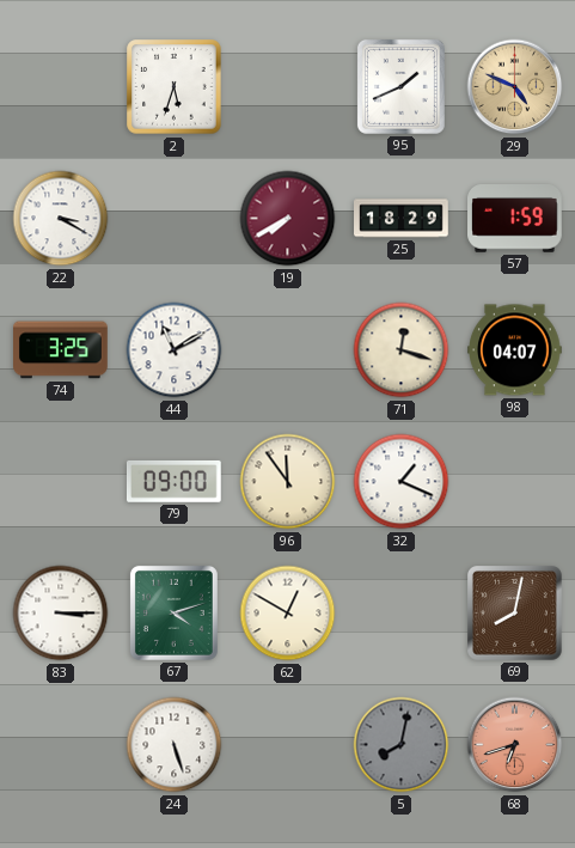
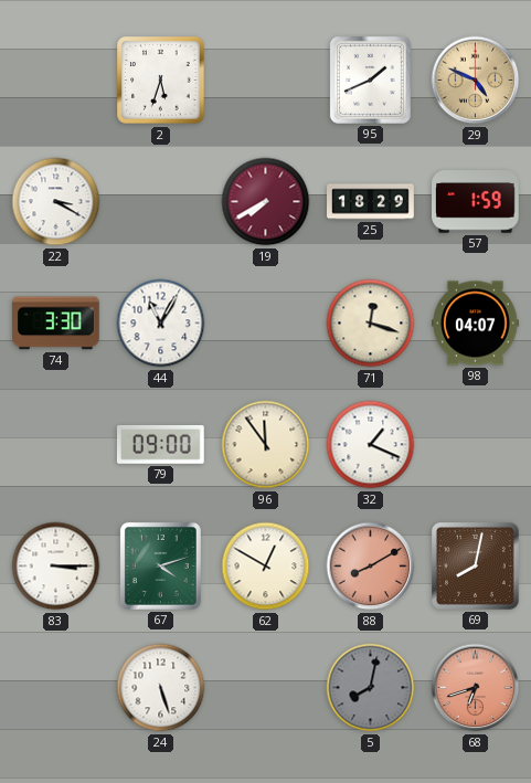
74: 3:25 -> 3:30 (56, 324)
44: 11:10 -> 11:05 (161, 324)
88: none -> 8:10 (371, 567)
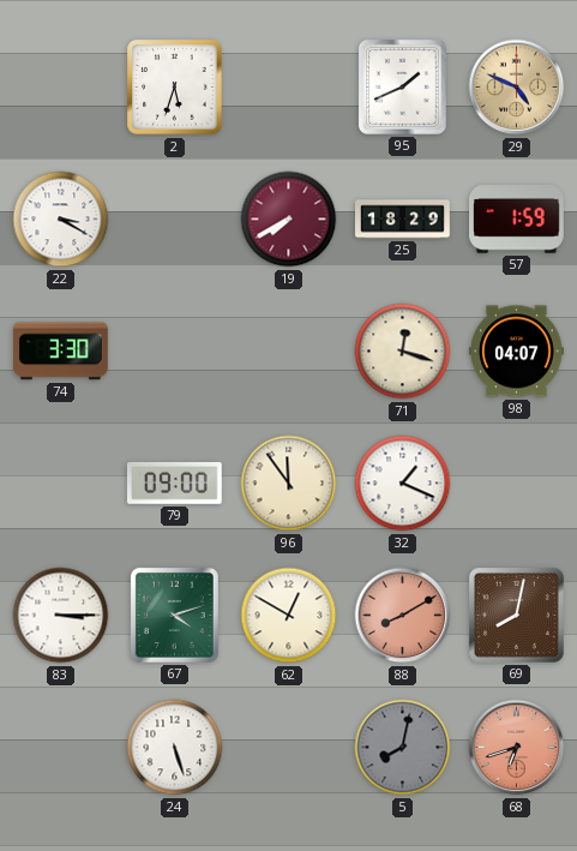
44: 11:05 -> none (161, 324)
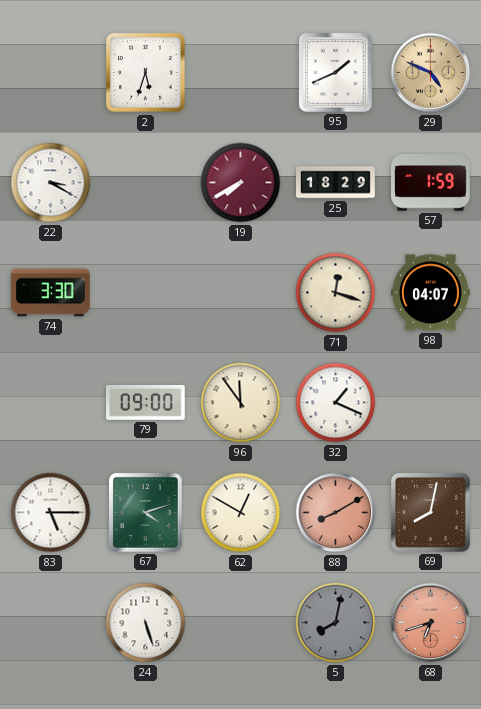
83: 3:15 -> 5:15 (51, 513)
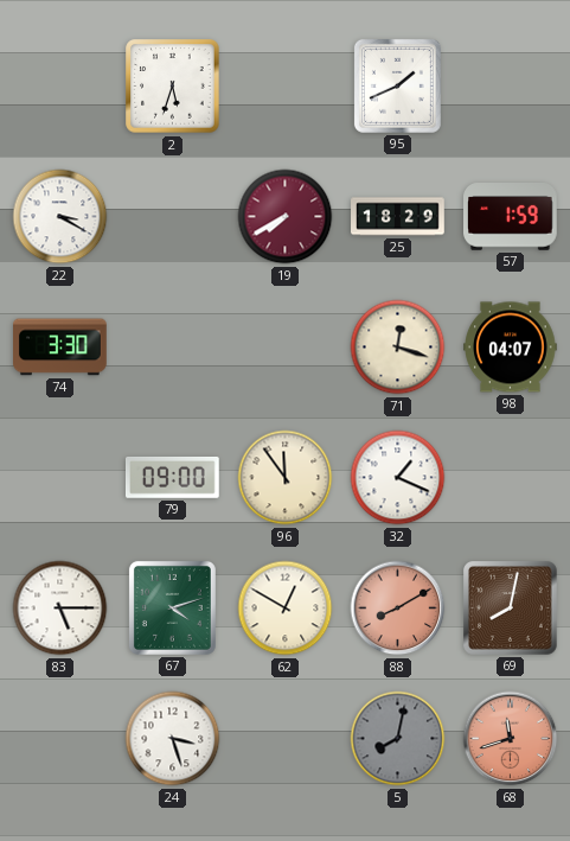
29: 4:49 -> none (431, 73)
24: 5:27 -> 3:27 (173, 739)
68: 6:42 -> 11:42 (511, 739)
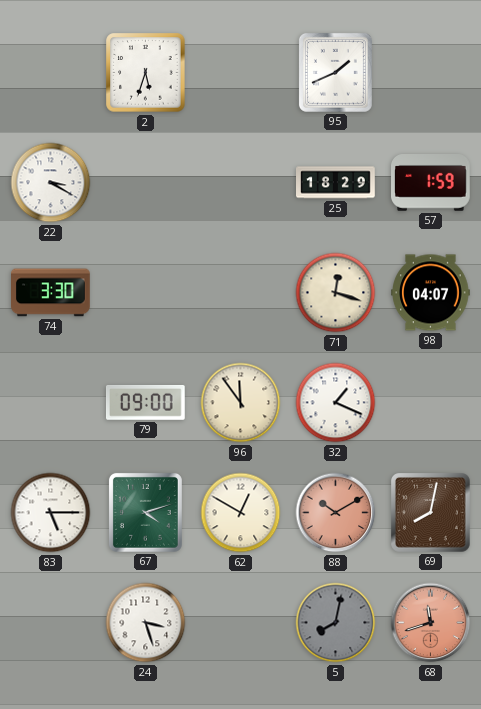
19: 7:40 -> none (286, 217)
88: 8:10 -> 10:10 (336, 513)
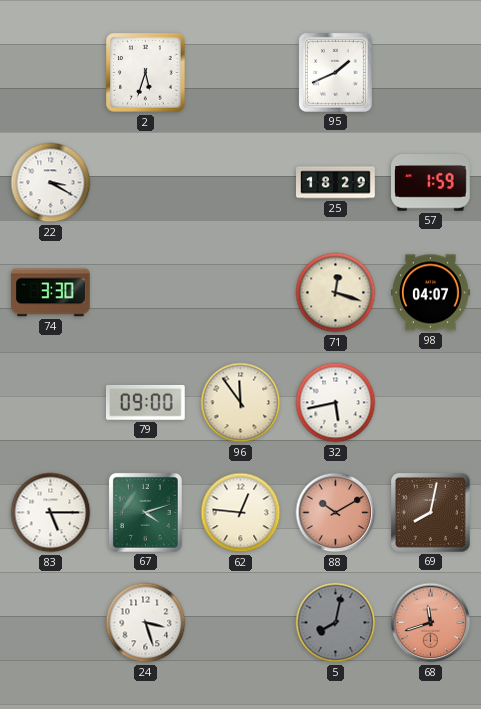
32: 1:19 -> 5:43 (336, 403)
62: 12:50 -> 12:46 (241, 513)
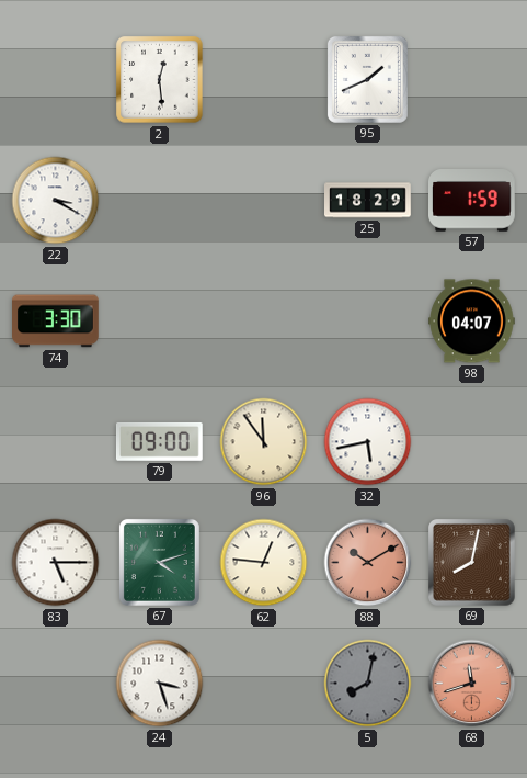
2: 5:33 -> 12:29 (160, 80)
71: 12:18 -> none (336, 293)
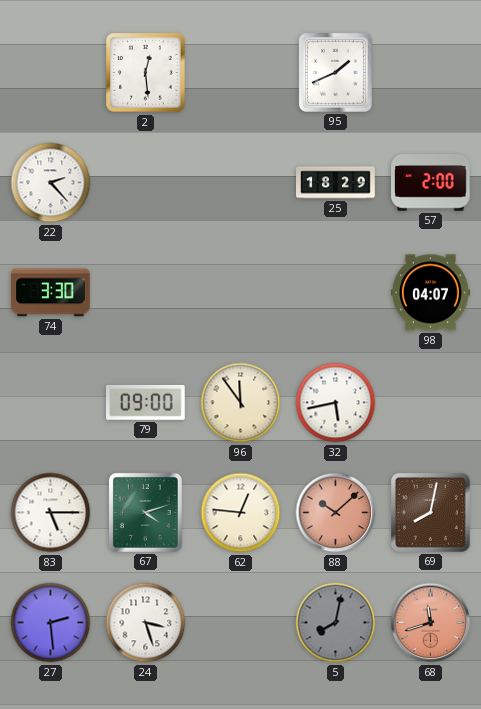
22: 3:20 -> 2:23 (51, 183)
57: 1:59 -> 2:00 (431, 183)
88: 10:10 -> 10:08 (336, 513)
27: none -> 2:29 (51, 623)
